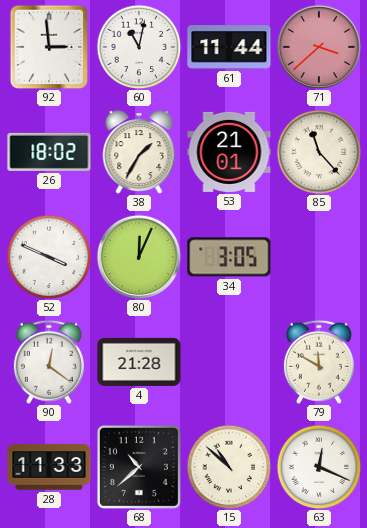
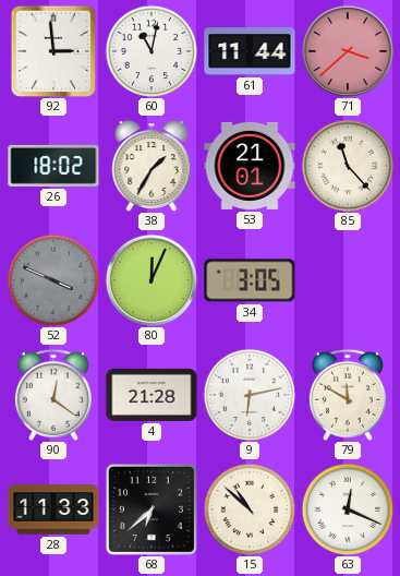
52 dial: white -> grey (53, 280)
9: none -> 6:13 (250, 395)
68: 10:38 -> 6:38 (151, 509)
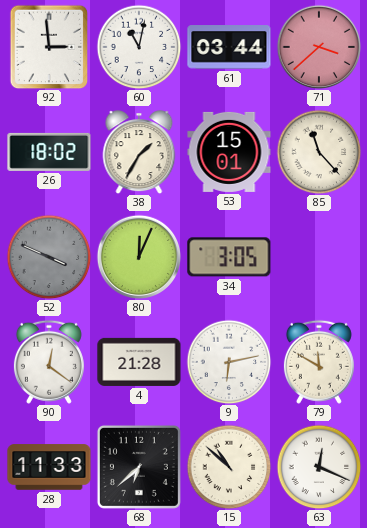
61: 11:44 -> 03:44 (229, 47)
53: 21:01 -> 15:01 (229, 152)
